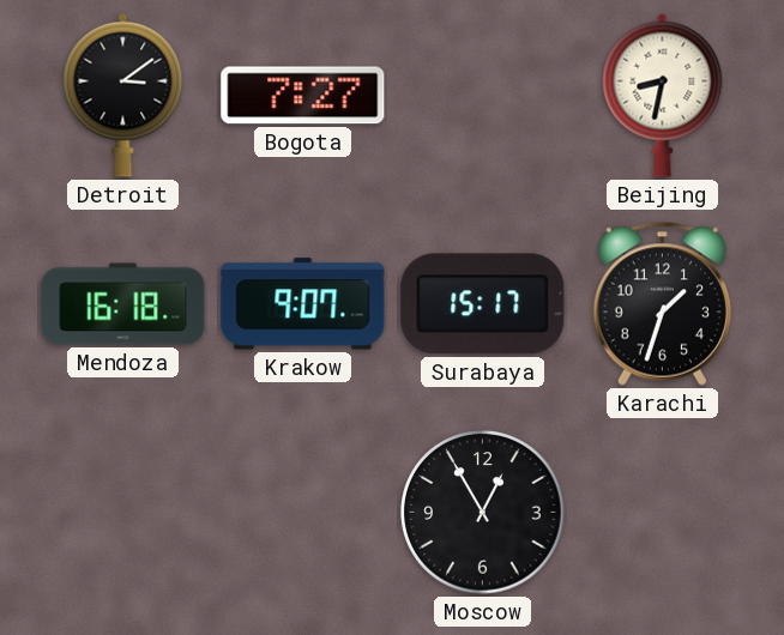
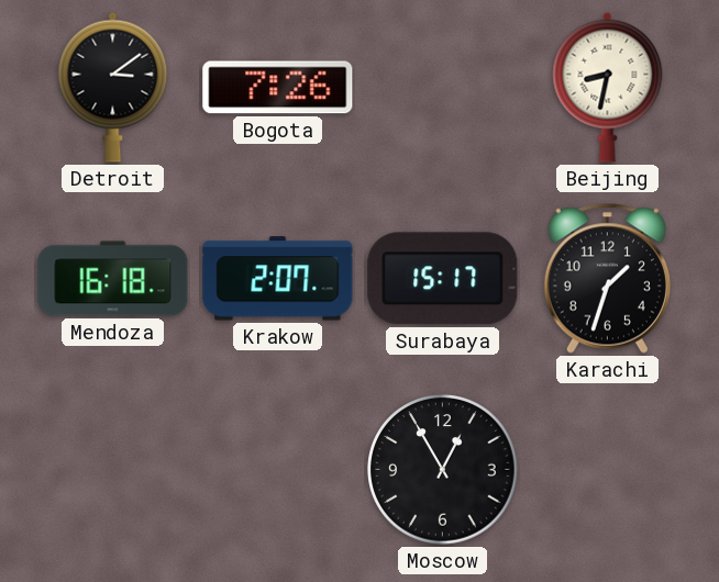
Bogota: 7:27 -> 7:26 (278, 88)
Krakow: 9:07 -> 2:07 (278, 279)
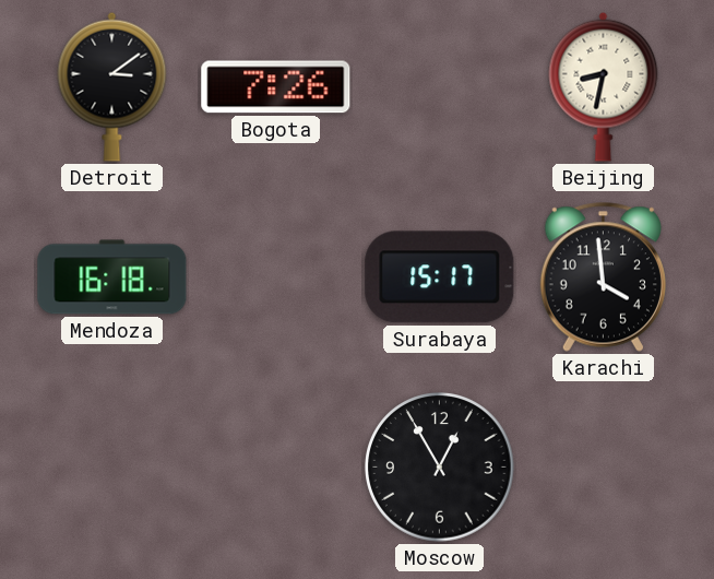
Krakow: 2:07 -> none (278, 279)
Karachi: 1:33 -> 3:59 (603, 276)
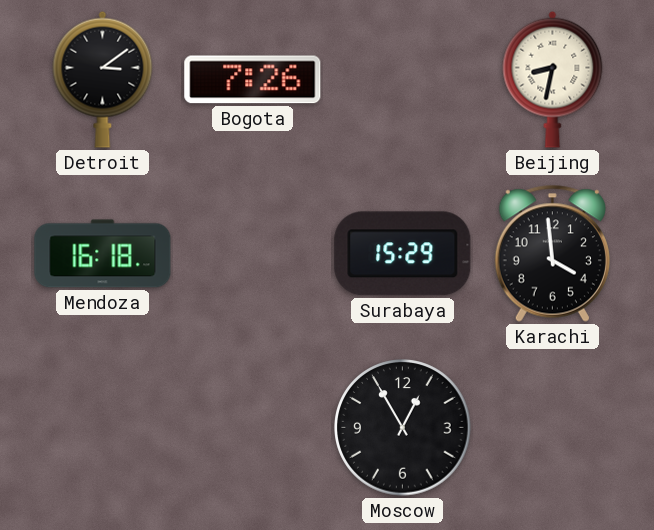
Surabaya: 15:17 -> 15:29 (403, 254)
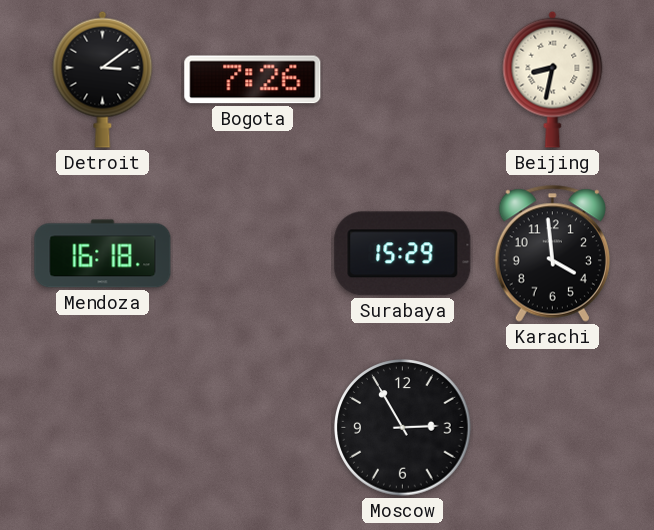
Moscow: 12:55 -> 2:55 (403, 428)
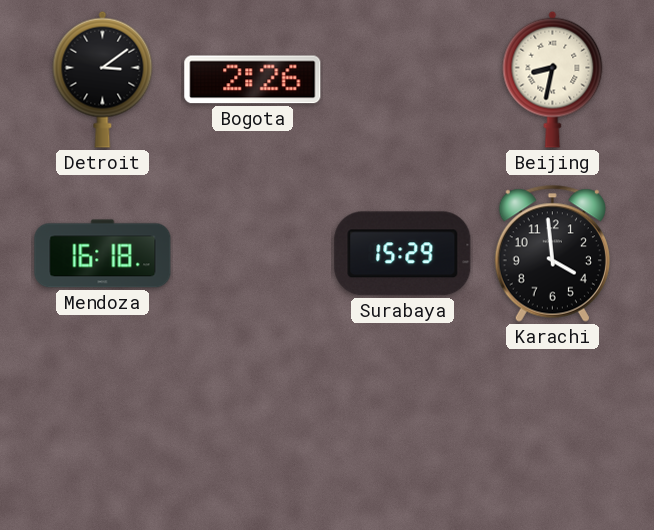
Bogota: 7:26 -> 2:26 (253, 80)
Moscow: 2:55 -> none (403, 428)
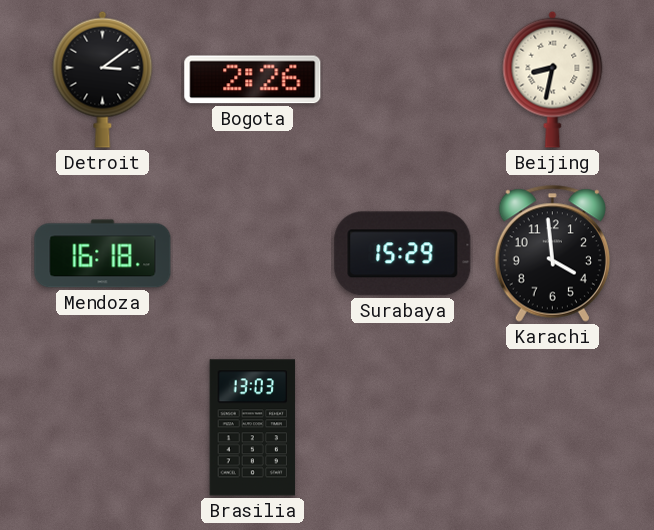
Brasilia: none -> 13:03 (253, 428)
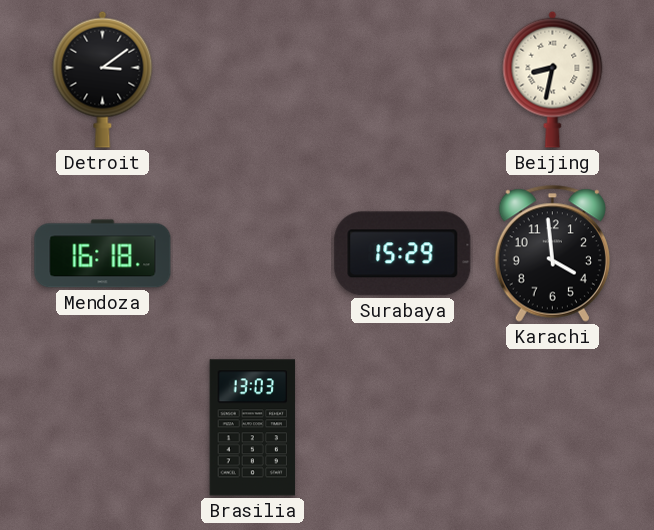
Bogota: 2:26 -> none (253, 80)
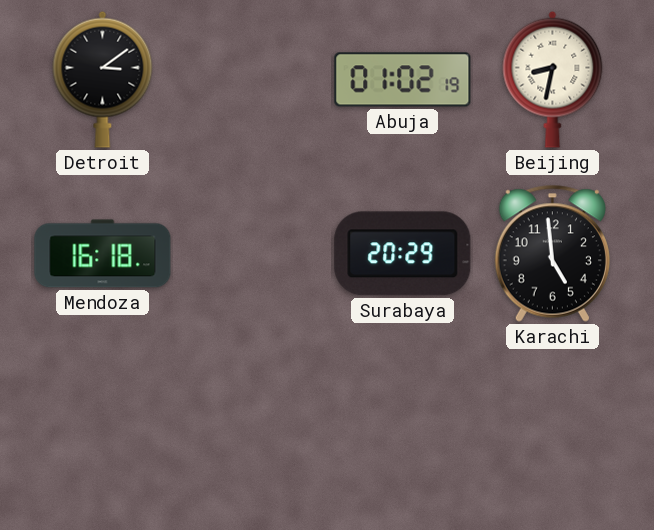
Abuja: none -> 01:02 (403, 80)
Surabaya: 15:29 -> 20:29 (403, 254)
Karachi: 3:59 -> 4:59 (552, 253)
Brasilia: 13:03 -> none (253, 428)
